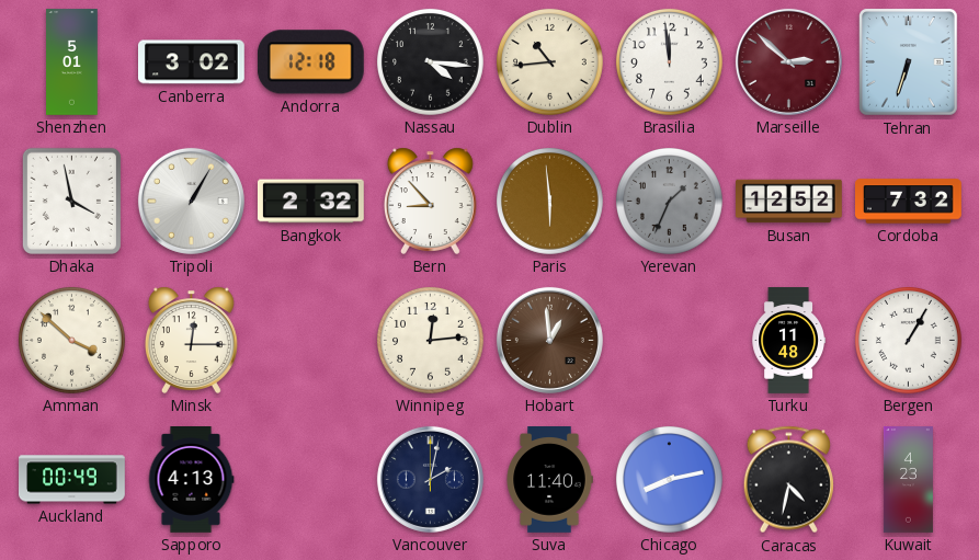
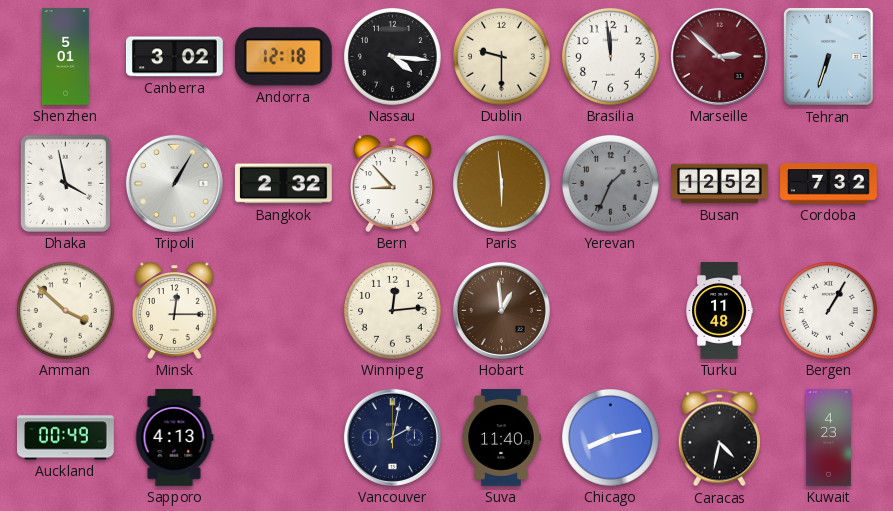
Dublin: 10:44 -> 9:30 (501, 56)
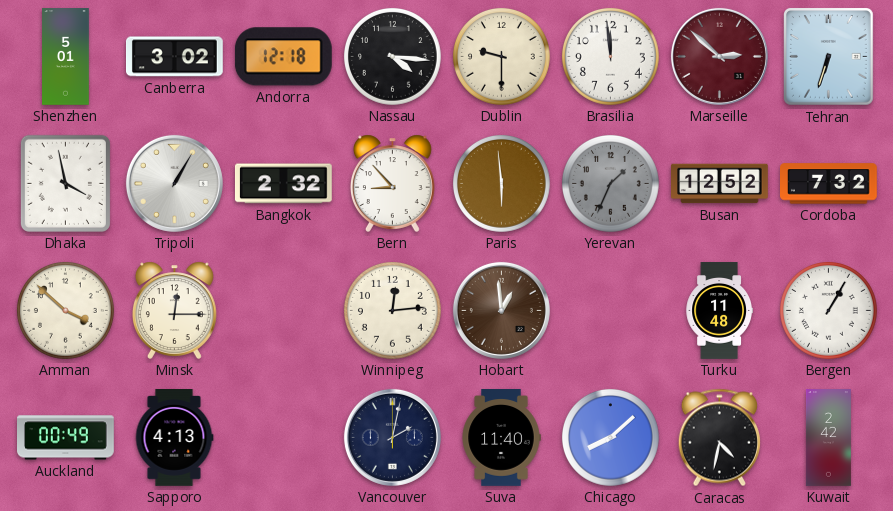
Chicago: 8:13 -> 8:08 (610, 437)
Kuwait: 4:23 -> 2:42 (828, 438)
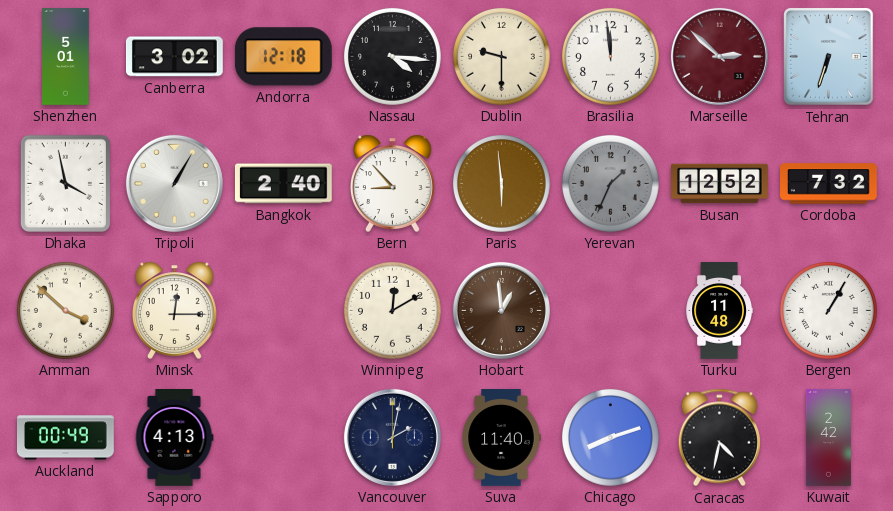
Bangkok: 2:32 -> 2:40 (283, 184)
Winnipeg: 12:14 -> 12:10 (392, 310)
Chicago: 8:08 -> 8:12 (610, 437)
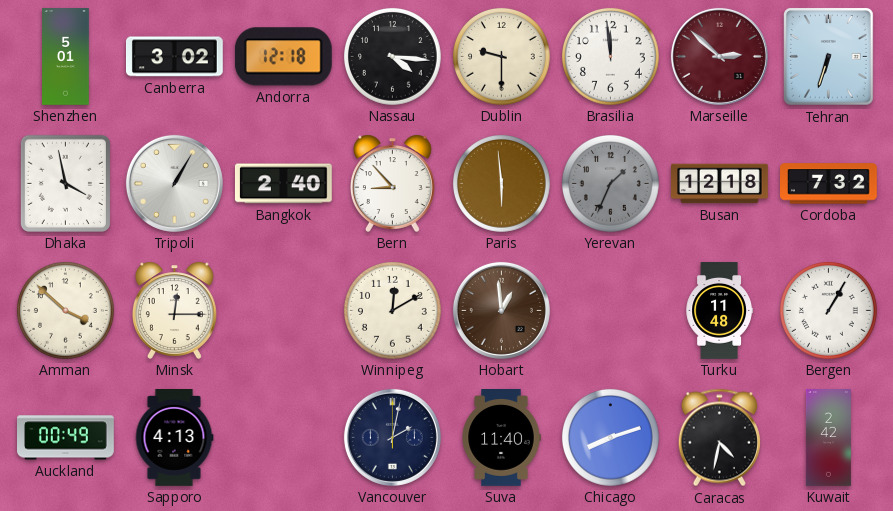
Busan: 12:52 -> 12:18 (720, 184)
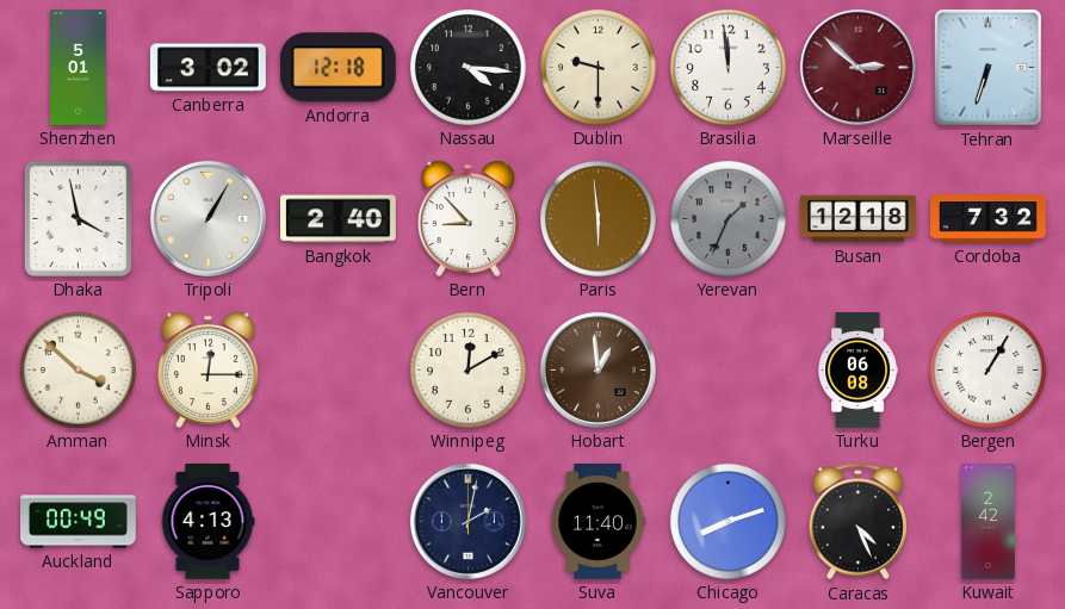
Turku: 11:48 -> 06:08 (857, 371)
Caracas: 4:32 -> 4:26 (857, 522)
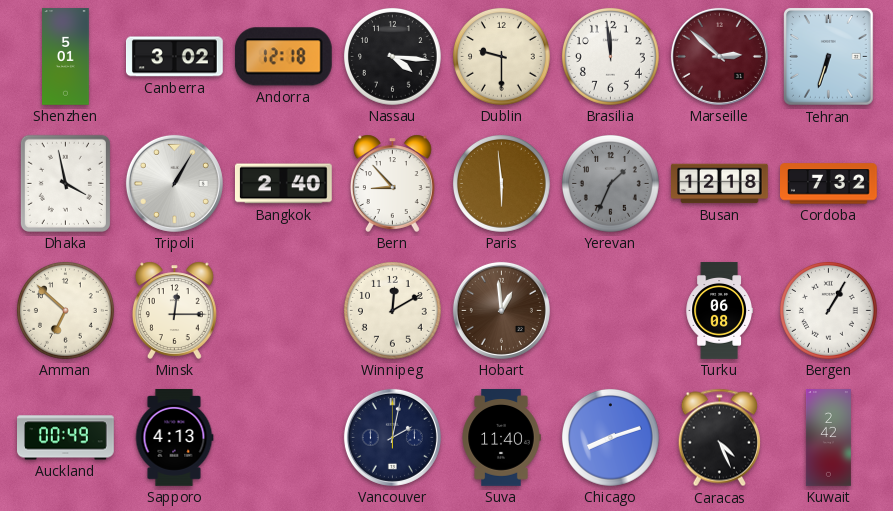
Amman: 3:52 -> 6:52 (65, 310)
